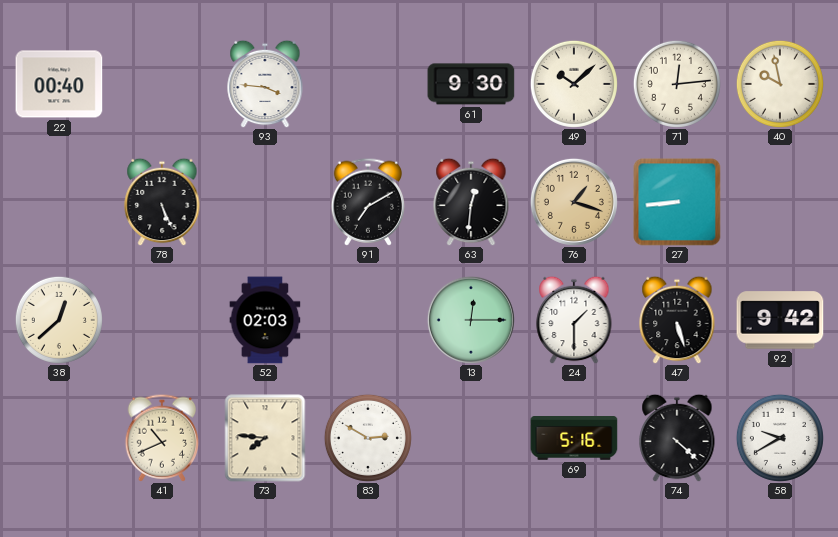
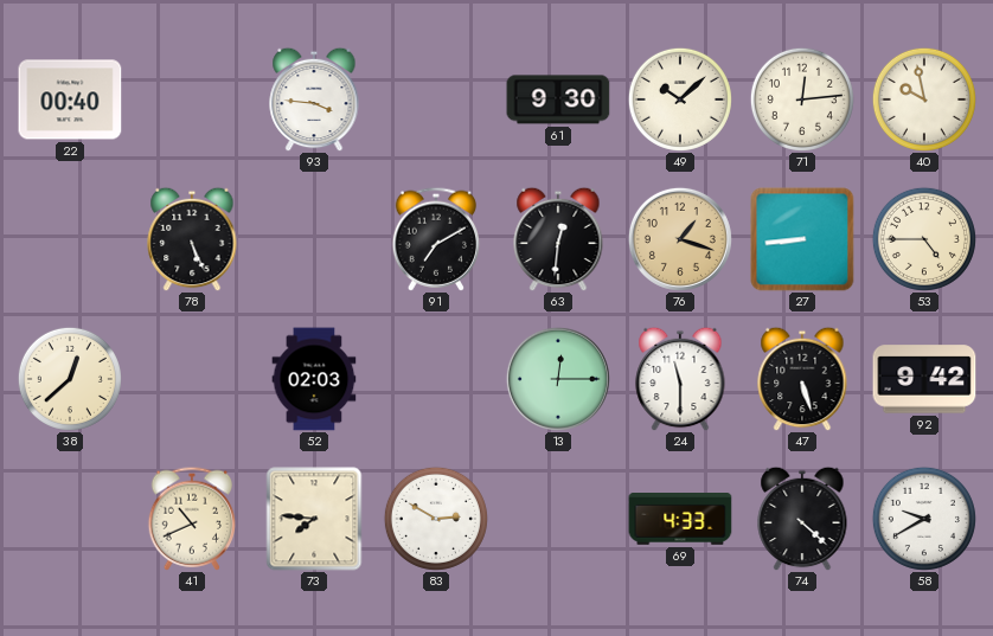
53: none -> 4:45 (924, 239)
24: 1:30 -> 11:30 (680, 379)
69: 5:16 -> 4:33 (680, 519)
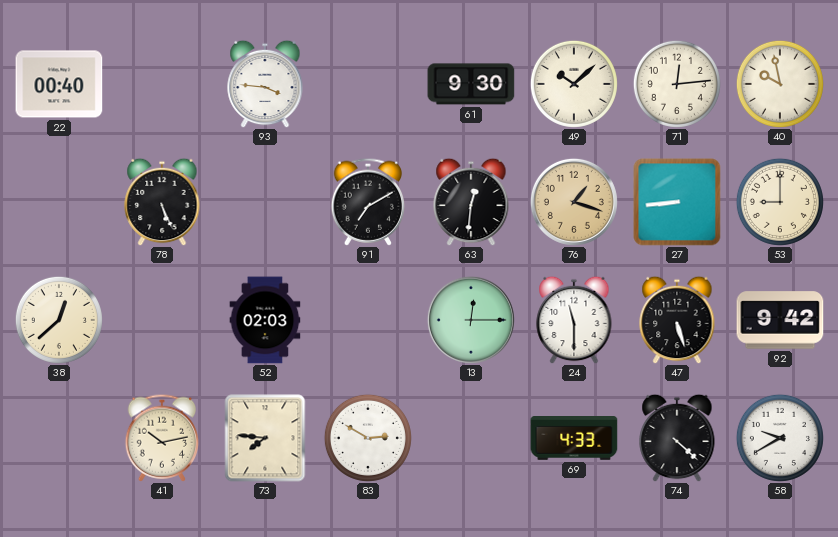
53: 4:45 -> 9:00 (780, 202)
41: 10:41 -> 10:13 (162, 438)
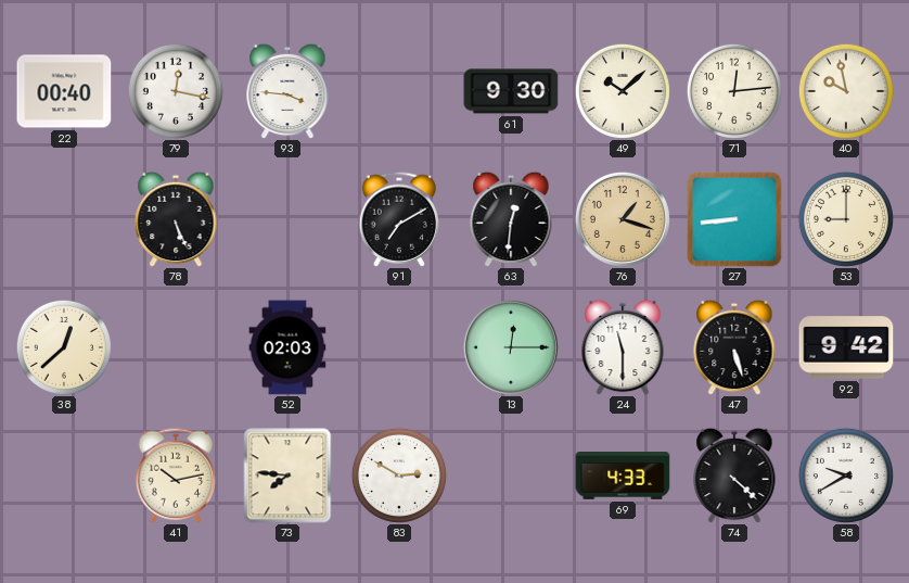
79: none -> 12:17 (176, 91)
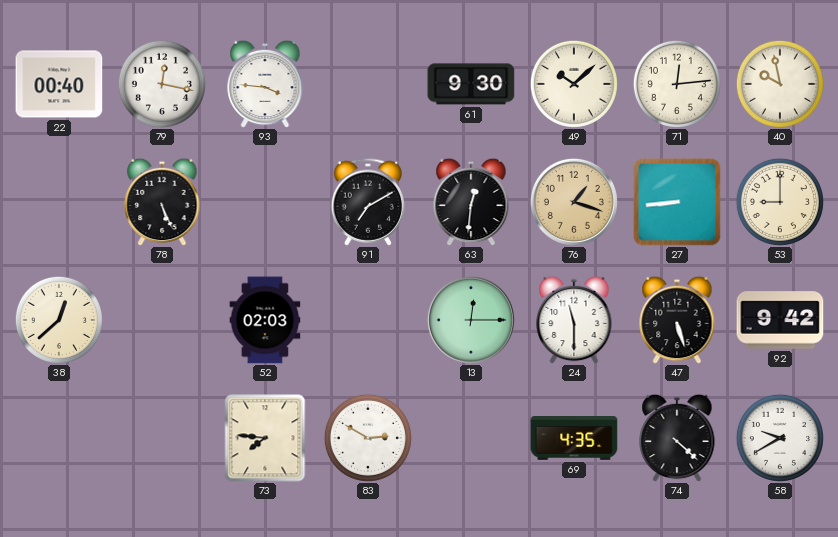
41: 10:13 -> none (176, 476)
69: 4:33 -> 4:35 (574, 438)
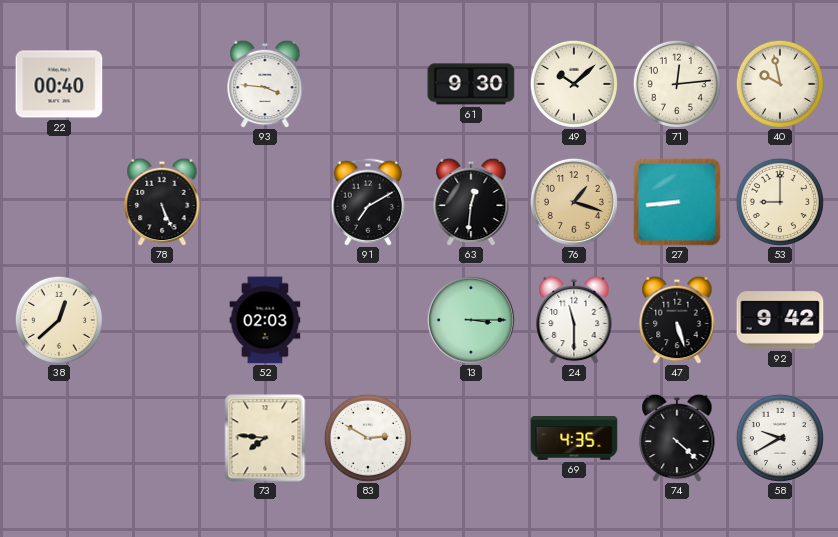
79: 12:17 -> none (162, 84)
13: 12:15 -> 3:15 (471, 320)
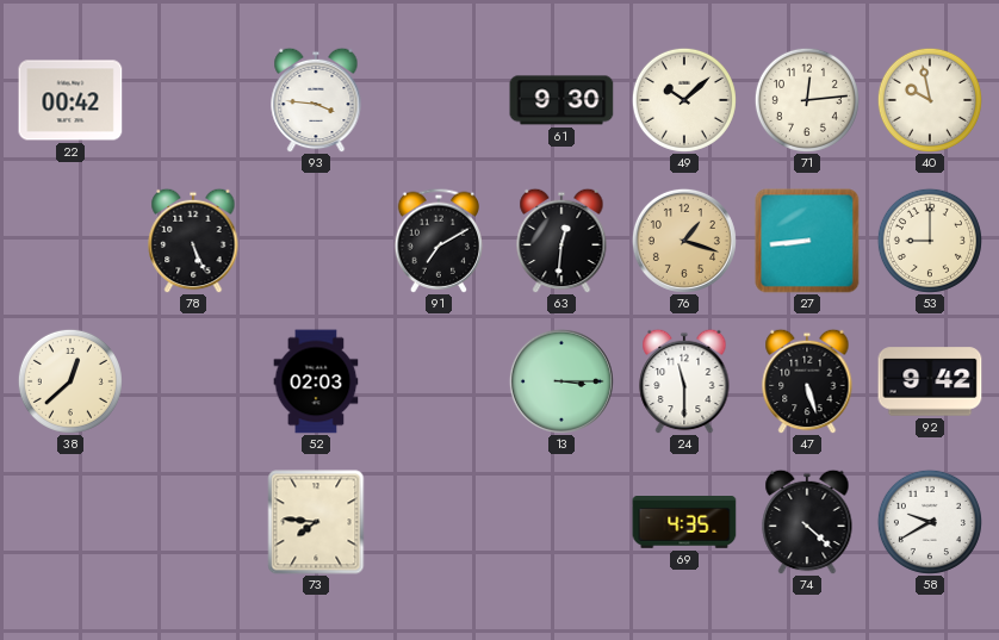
22: 00:40 -> 00:42 (70, 100)
83: 2:50 -> none (368, 438)
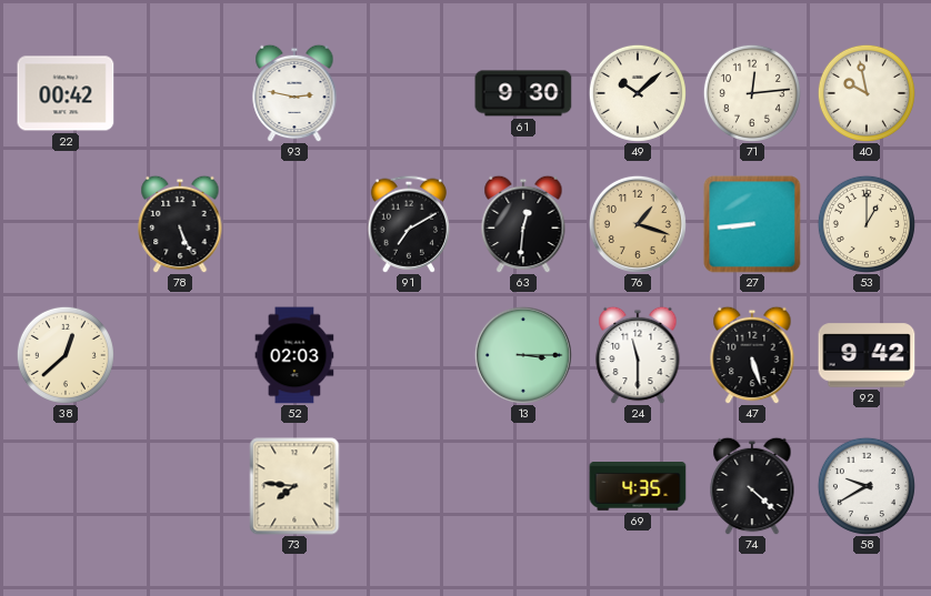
93: 3:46 -> 2:47 (294, 93)
53: 9:00 -> 1:00 (867, 224)
